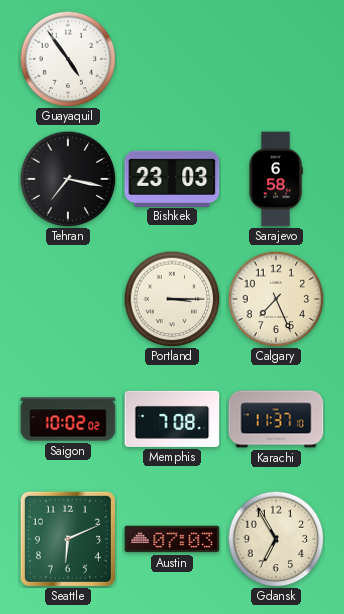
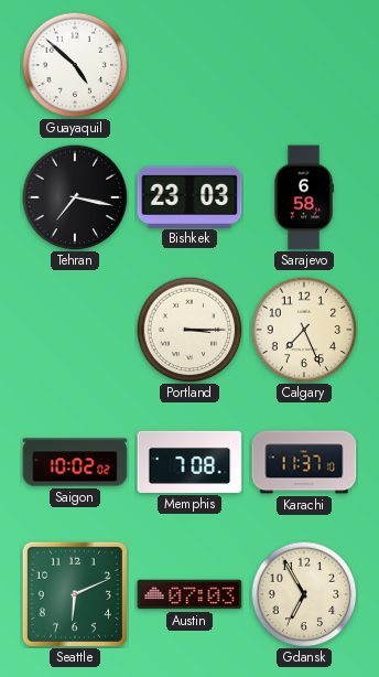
Guayaquil: 4:54 -> 4:52 (75, 65)
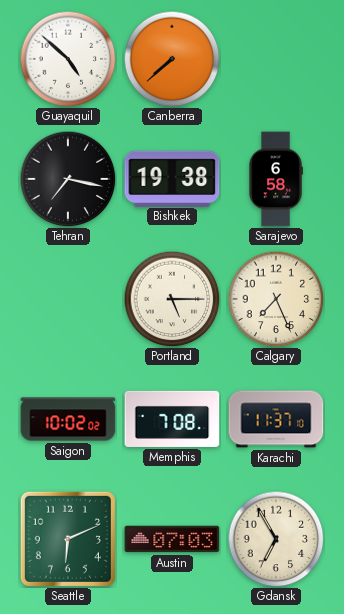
Canberra: none -> 7:38 (172, 59)
Bishkek: 23:03 -> 19:38 (172, 178)
Portland: 3:15 -> 5:15 (172, 299)
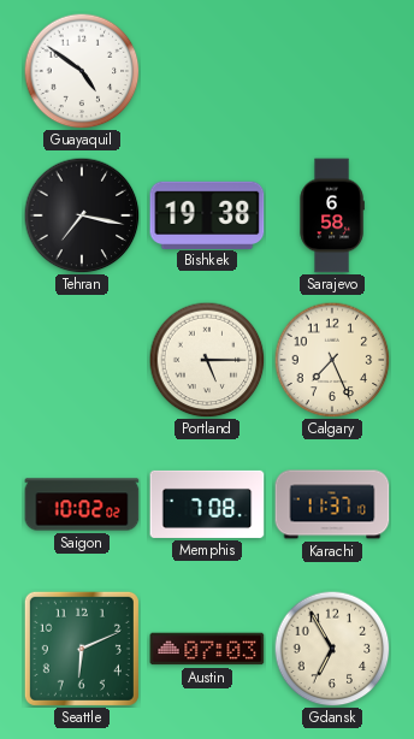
Guayaquil: 4:52 -> 4:51 (82, 71)
Canberra: 7:38 -> none (172, 59)
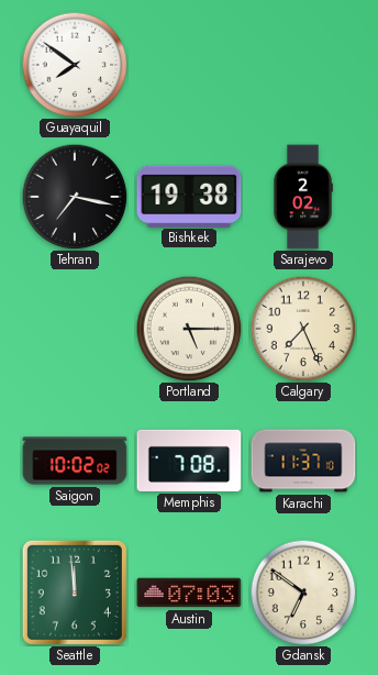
Guayaquil: 4:51 -> 7:51 (75, 65)
Sarajevo: 6:58 -> 2:02 (303, 197)
Seattle: 6:11 -> 11:59 (75, 593)
Gdansk: 6:55 -> 6:51 (303, 593)
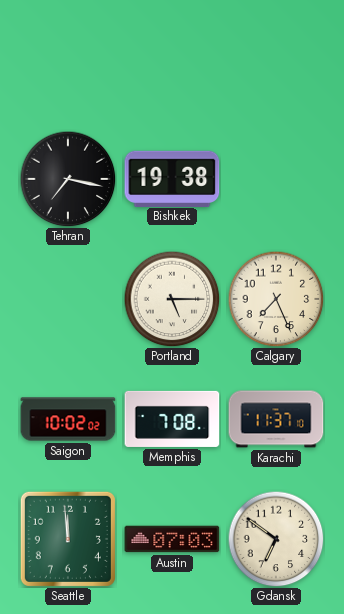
Guayaquil: 7:51 -> none (75, 65)
Sarajevo: 2:02 -> none (303, 197)
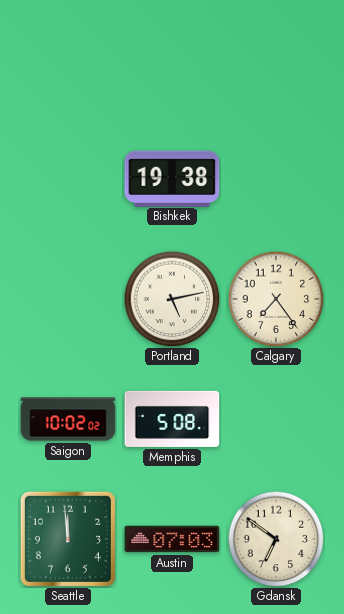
Tehran: 7:17 -> none (68, 179)
Portland: 5:15 -> 5:13 (172, 299)
Calgary: 7:26 -> 7:24 (276, 299)
Memphis: 7:08 -> 5:08 (172, 419)
Karachi: 11:37 -> none (276, 419)
